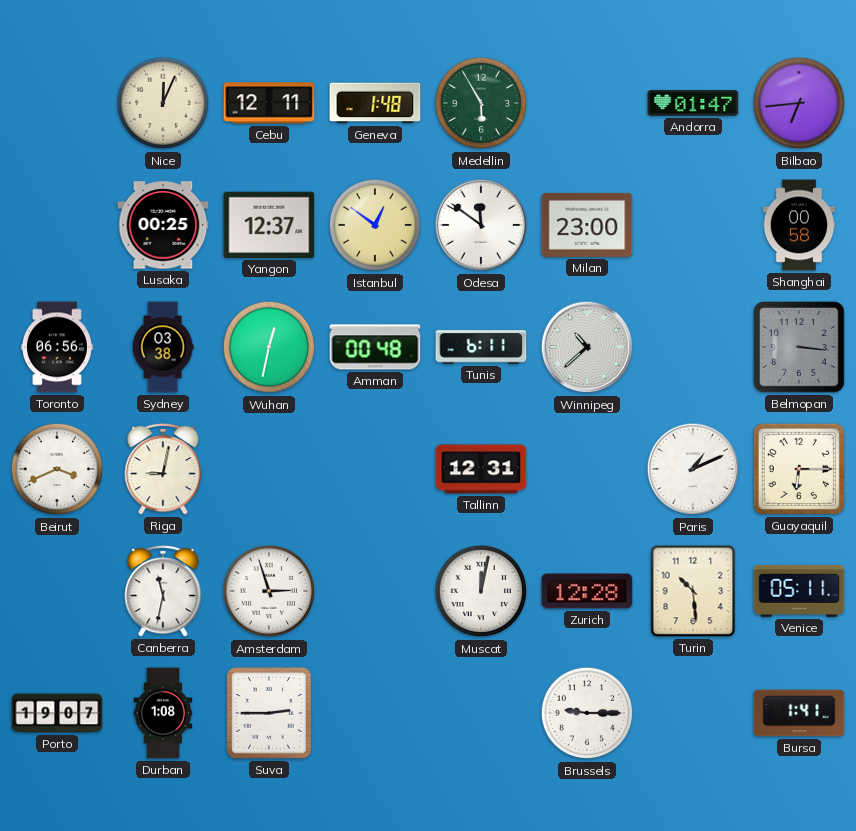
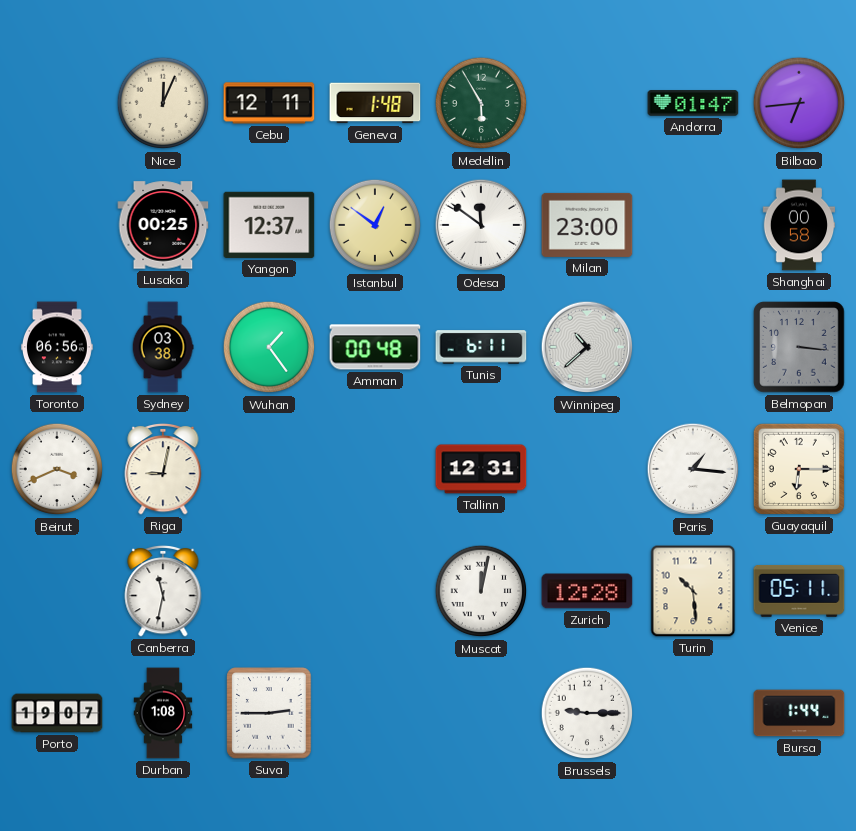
Wuhan: 12:32 -> 1:24 (269, 347)
Paris: 1:11 -> 1:16 (693, 469)
Amsterdam: 2:57 -> none (269, 591)
Bursa: 1:41 -> 1:44 (799, 713)
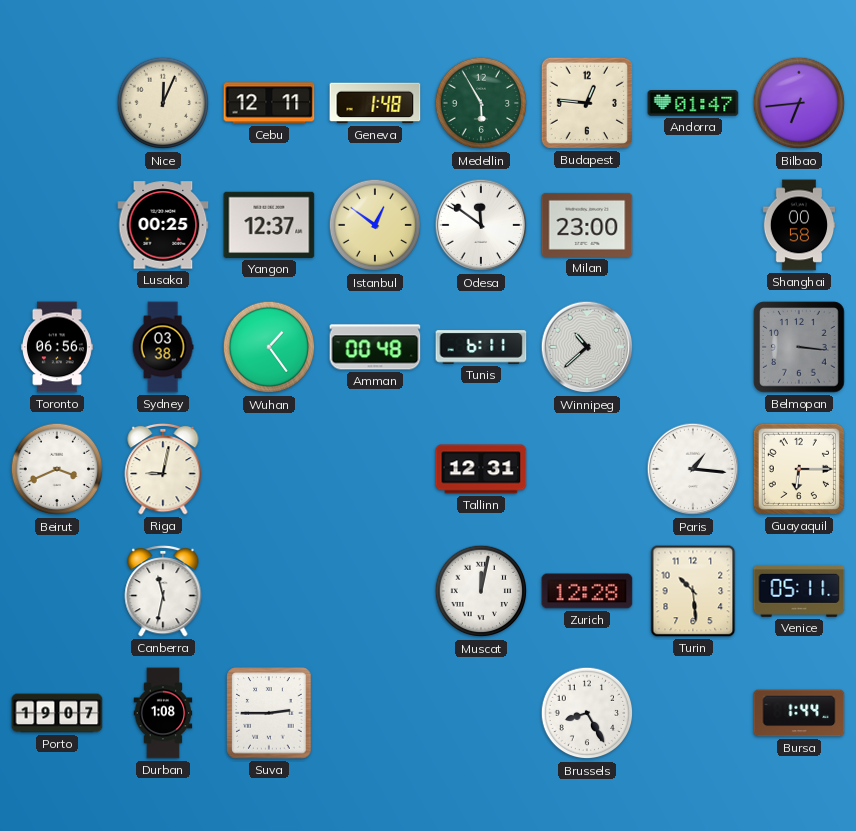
Budapest: none -> 12:46 (587, 103)
Brussels: 9:15 -> 8:25 (587, 713)
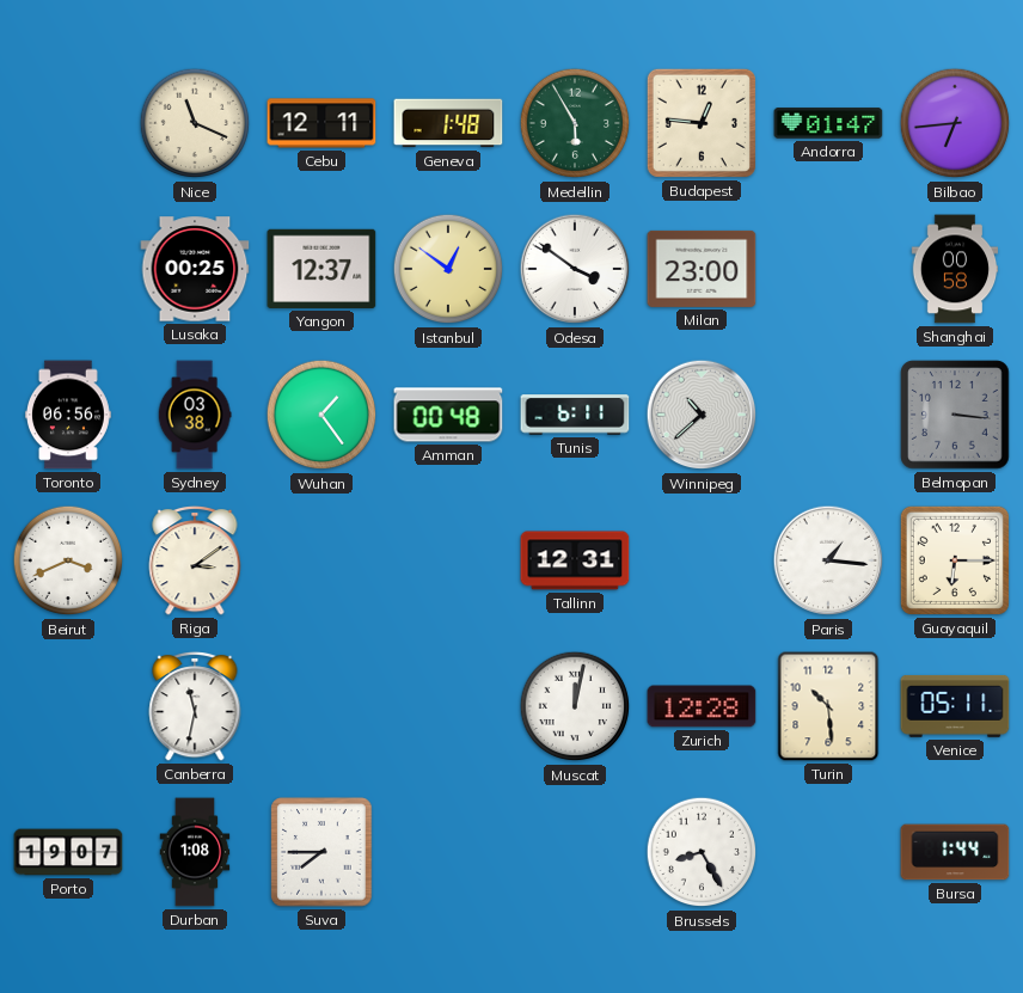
Nice: 12:04 -> 11:19 (195, 123)
Odesa: 11:51 -> 3:51 (575, 269)
Riga: 9:02 -> 3:09 (195, 560)
Suva: 2:45 -> 7:45 (321, 852)
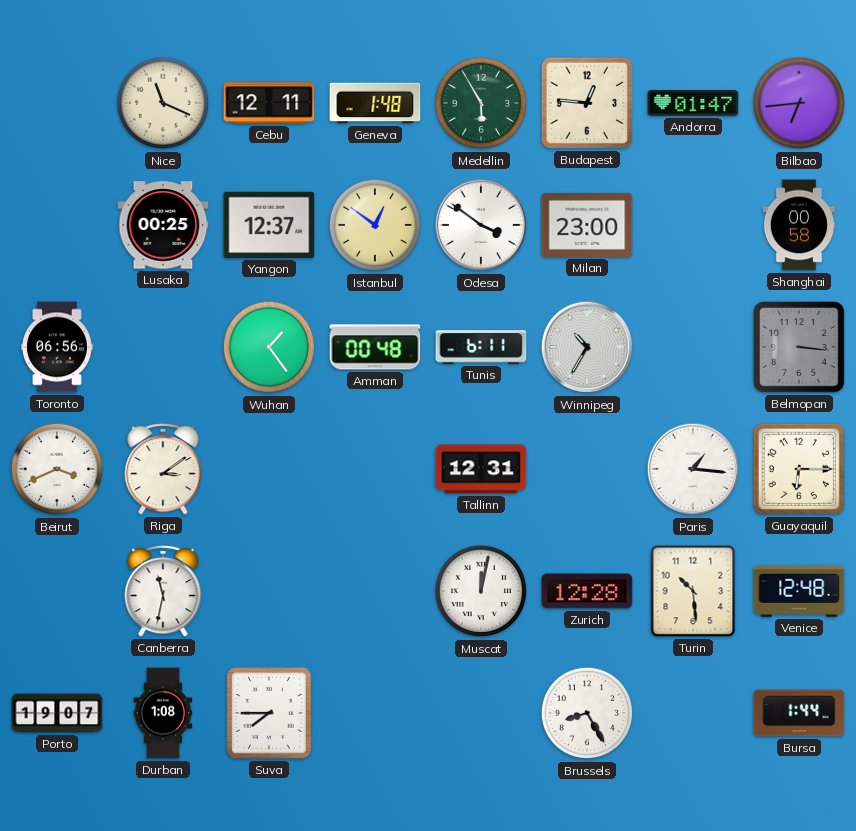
Sydney: 03:38 -> none (195, 415)
Winnipeg: 10:38 -> 10:35 (587, 347)
Venice: 05:11 -> 12:48 (799, 591)
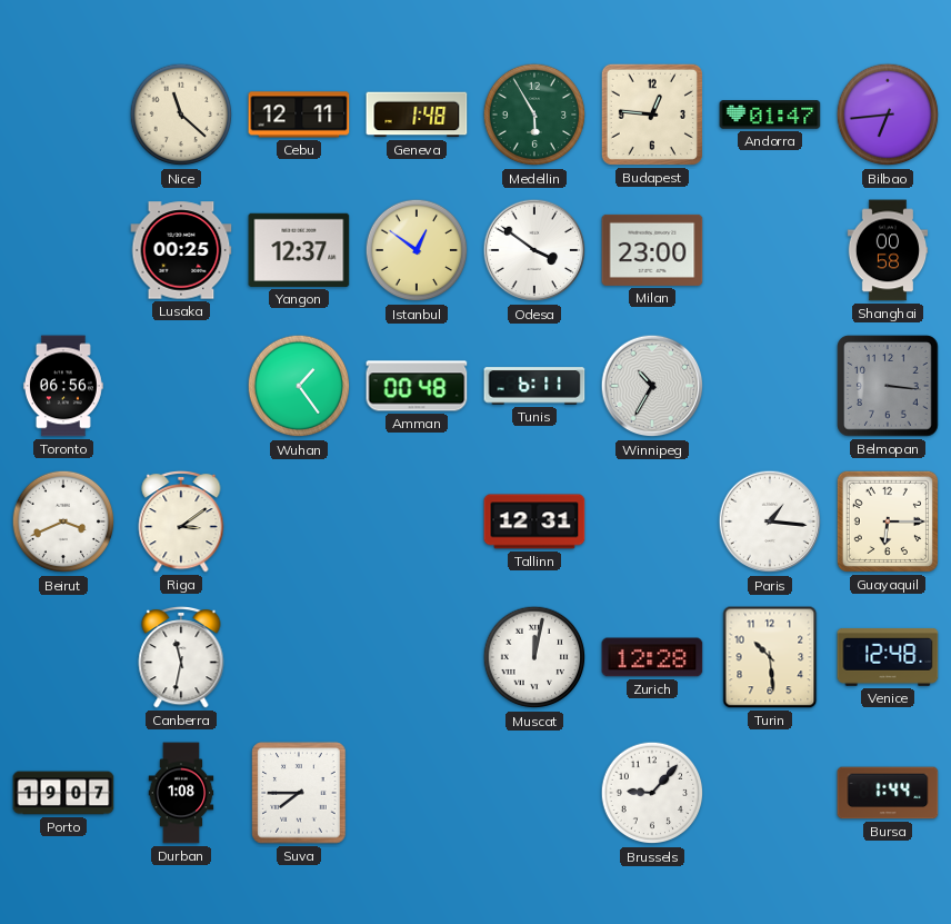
Nice: 11:19 -> 11:22 (181, 115)
Brussels: 8:25 -> 9:07 (652, 793)
